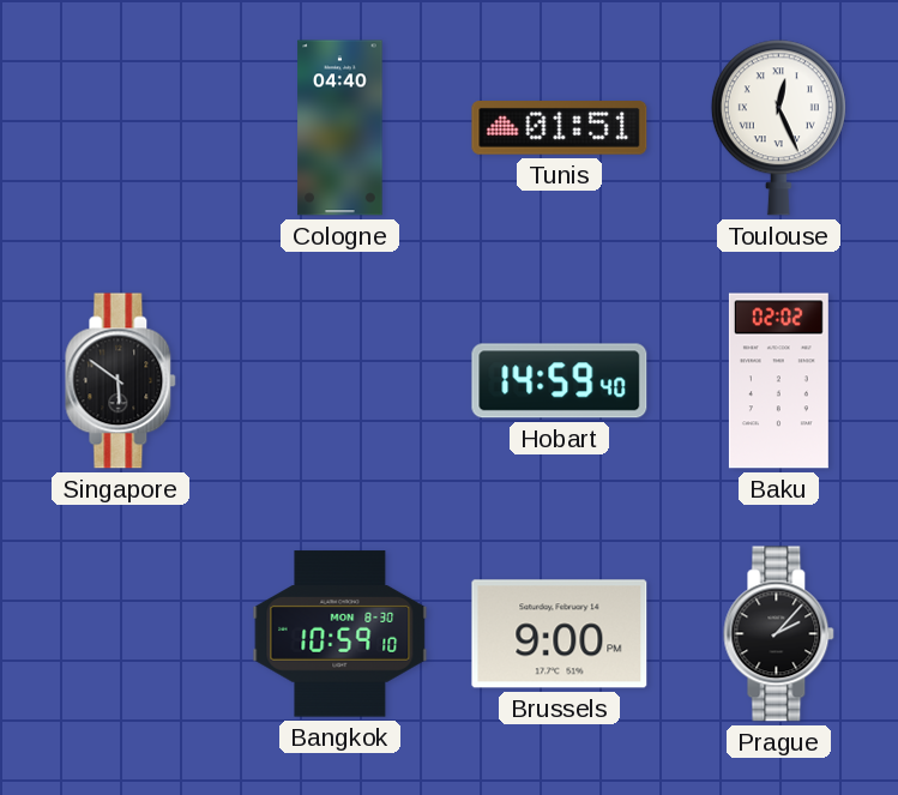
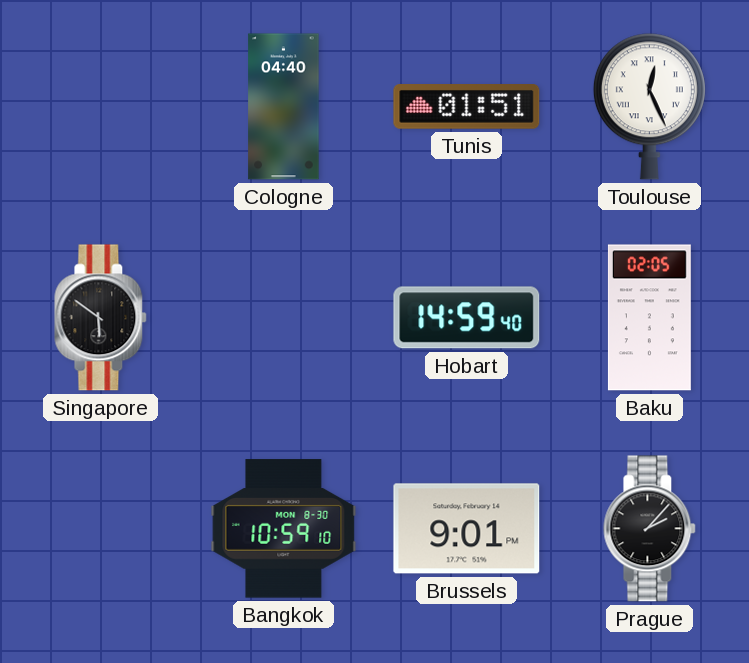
Baku: 02:02 -> 02:05 (649, 318)
Brussels: 9:00 -> 9:01 (467, 529)
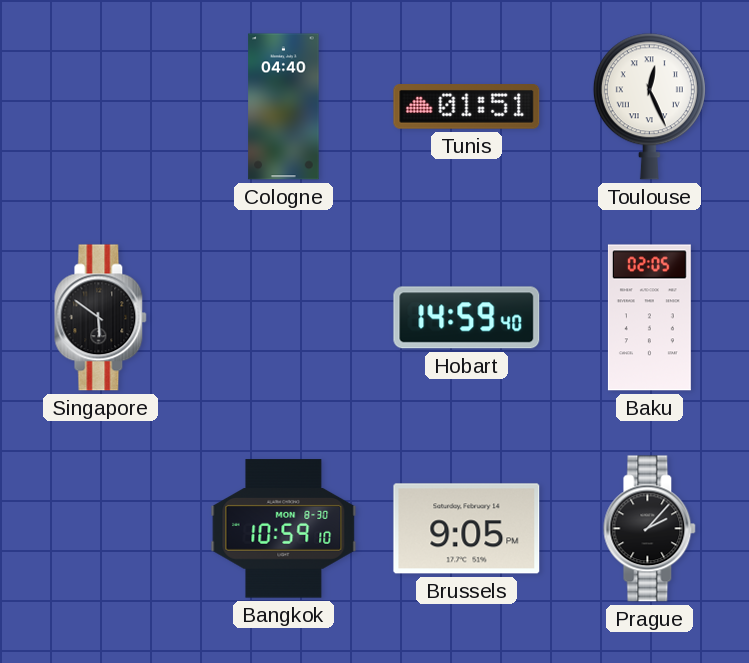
Brussels: 9:01 -> 9:05 (467, 529)
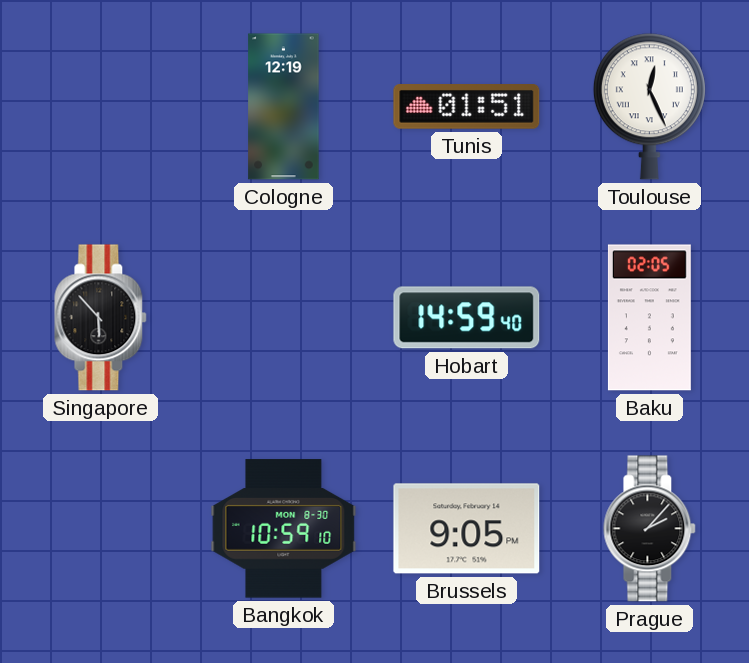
Cologne: 04:40 -> 12:19 (284, 107)
Singapore: 5:51 -> 5:53 (101, 318)
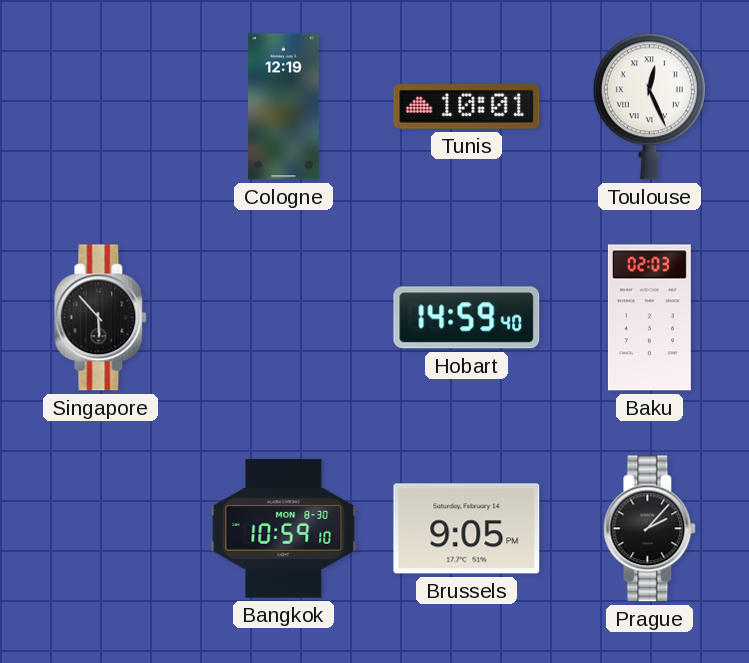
Tunis: 01:51 -> 10:01 (467, 107)
Baku: 02:05 -> 02:03 (649, 318)
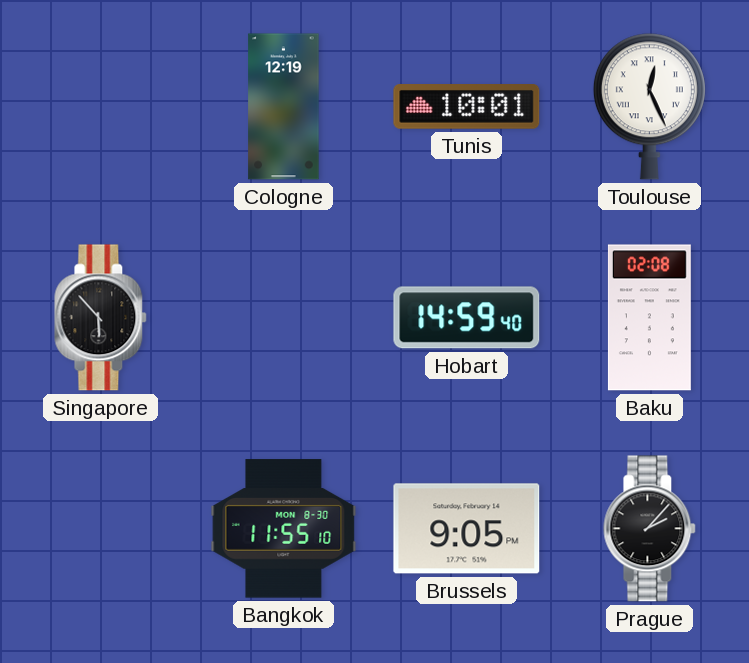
Baku: 02:03 -> 02:08 (649, 318)
Bangkok: 10:59 -> 11:55 (284, 529)
